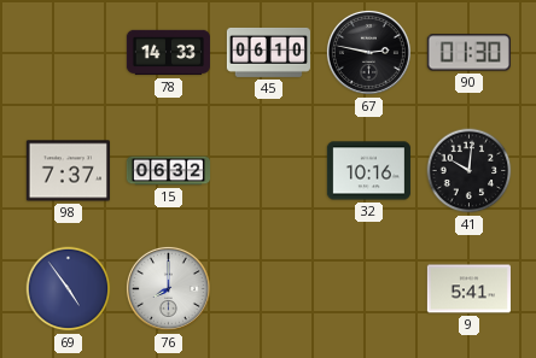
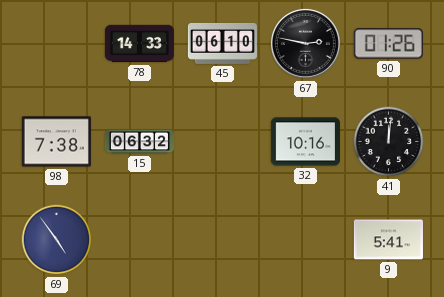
90: 01:30 -> 01:26 (388, 44)
98: 7:37 -> 7:38 (56, 142)
41: 10:01 -> 12:01 (389, 142)
76: 8:00 -> none (168, 288)
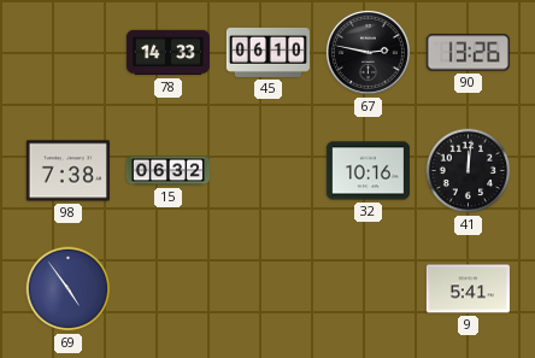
90: 01:26 -> 13:26 (468, 53)
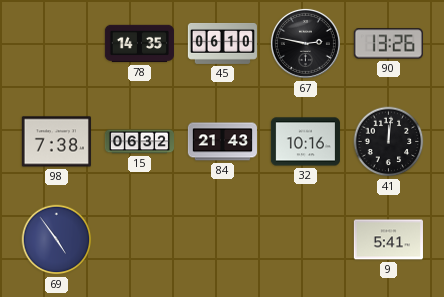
78: 14:33 -> 14:35 (139, 44)
84: none -> 21:43 (222, 142)
